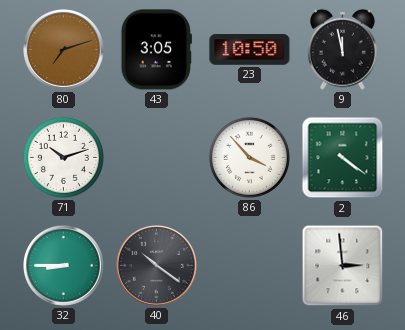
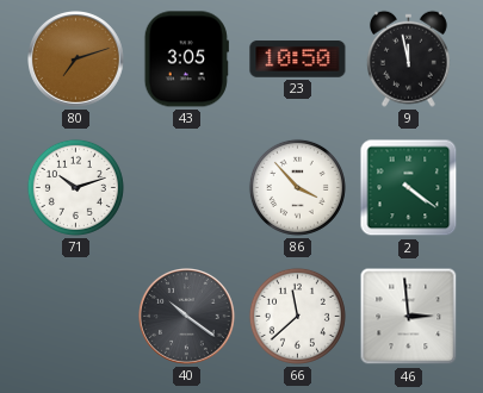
32: 8:45 -> none (64, 266)
66: none -> 11:38 (297, 316)
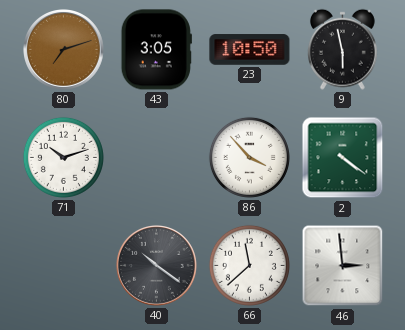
9: 11:58 -> 5:58 (342, 49)
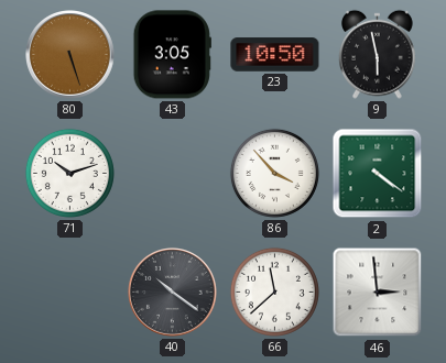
80: 7:12 -> 5:27 (70, 55)
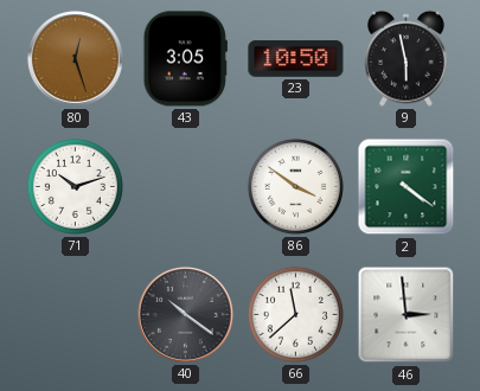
80: 5:27 -> 12:27 (76, 59)
86: 3:53 -> 3:51 (295, 186)
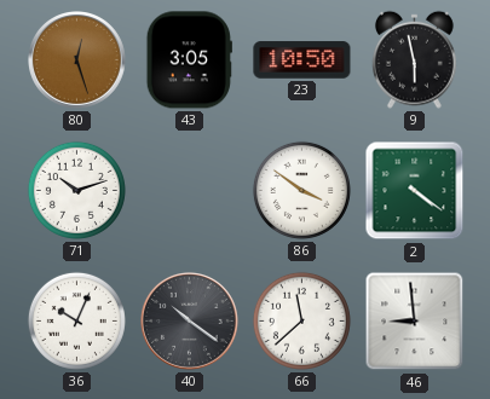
36: none -> 10:04 (76, 320)
46: 2:59 -> 8:59 (415, 322)
